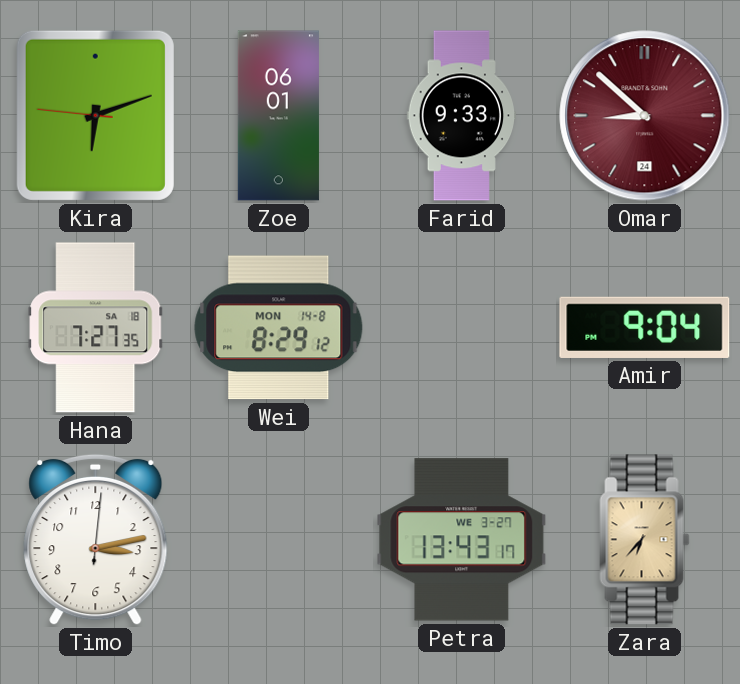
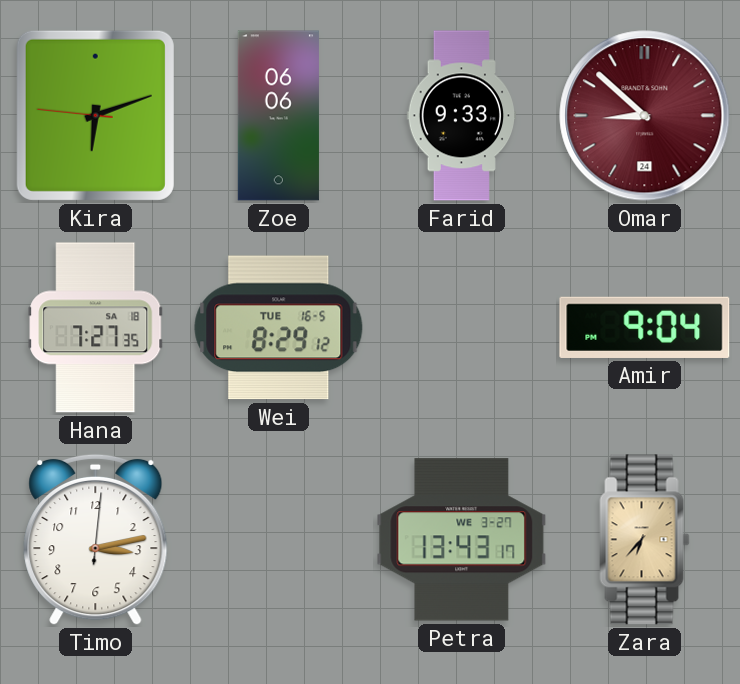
Zoe: 06:01 -> 06:06 (278, 116)
Wei date: MON 14-8 -> TUE 16-5 (279, 328)
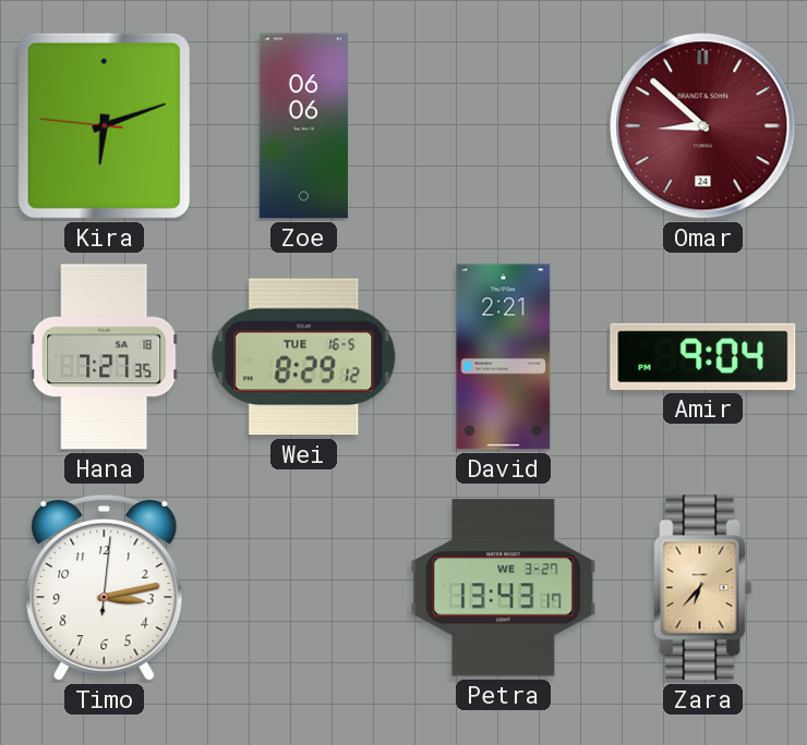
Farid: 9:33 -> none (462, 116)
David: none -> 2:21 (504, 357)
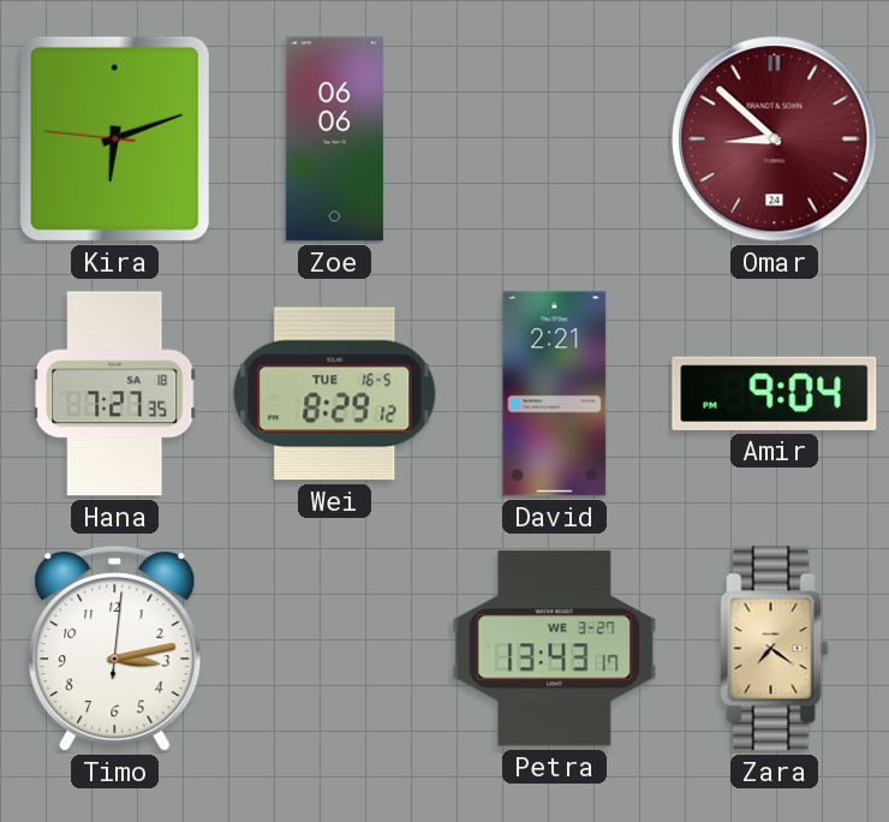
Zara: 6:37 -> 7:21 (775, 649)
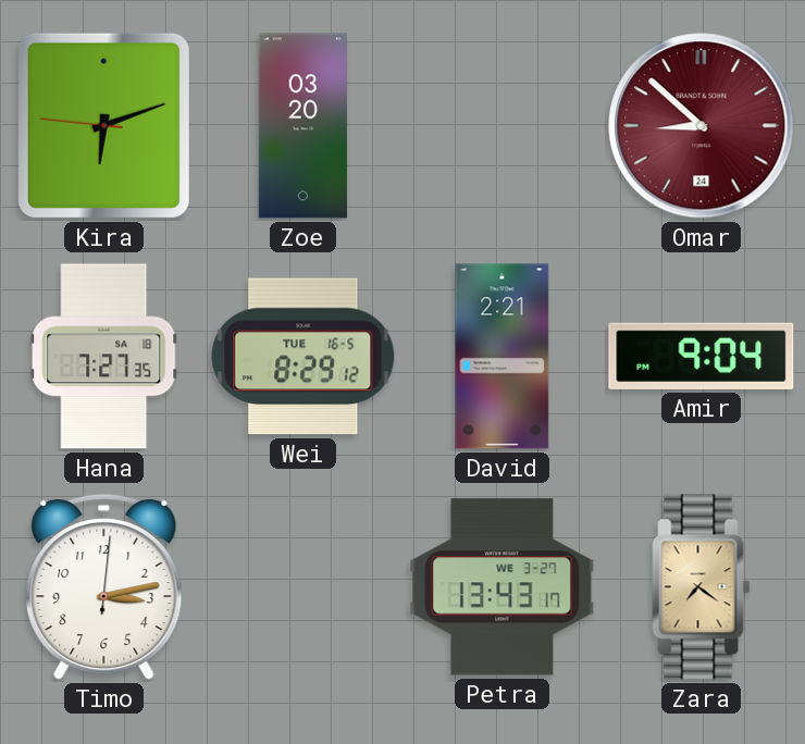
Zoe: 06:06 -> 03:20 (302, 126)
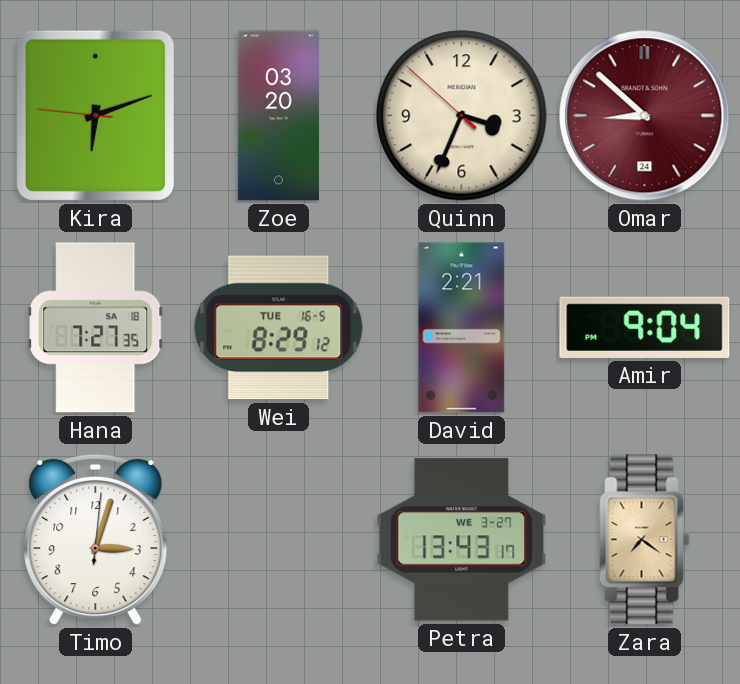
Quinn: none -> 3:33 (462, 116)
Timo: 3:13 -> 3:03 (96, 540)
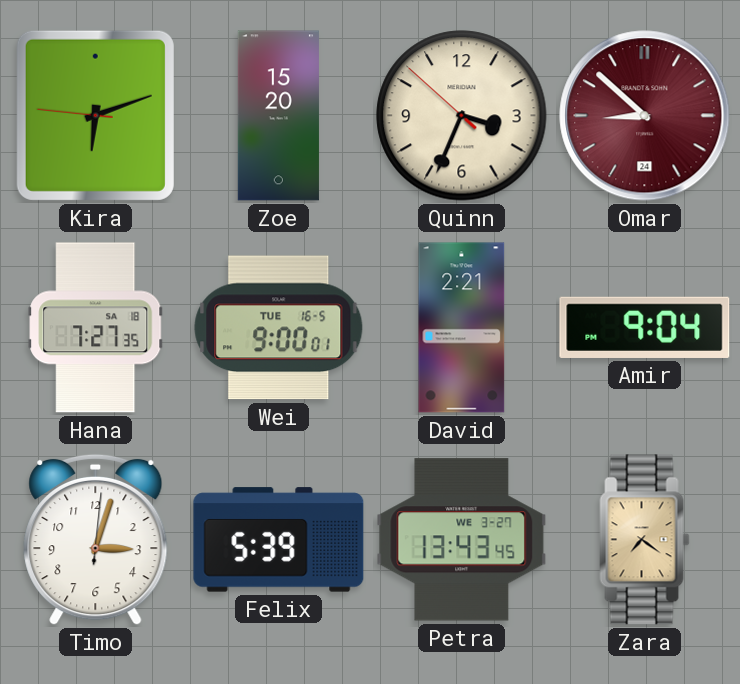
Zoe: 03:20 -> 15:20 (278, 116)
Wei: 8:29 -> 9:00 (279, 328)
Felix: none -> 5:39 (279, 540)
Petra: 13:43:17 -> 13:43:45 (462, 540)
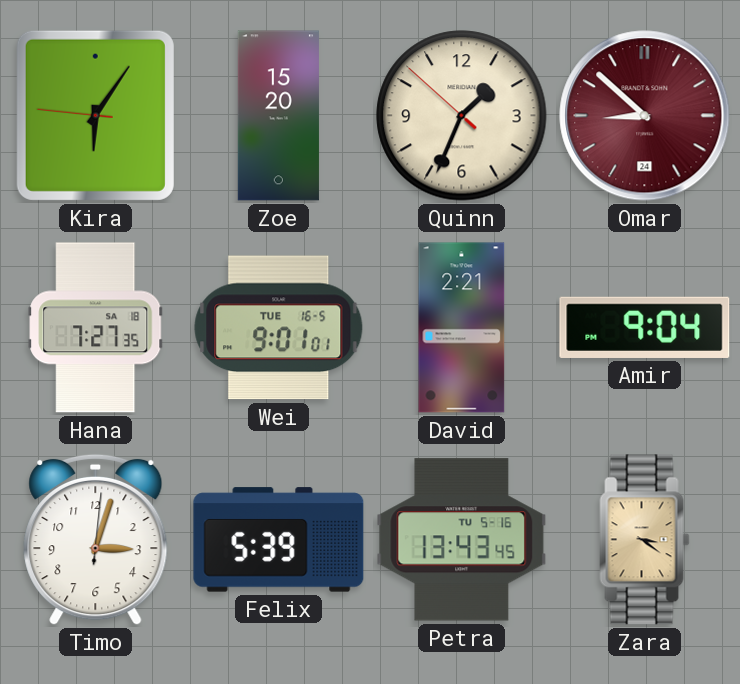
Kira: 6:11 -> 6:05 (95, 115)
Quinn: 3:33 -> 1:33 (462, 116)
Wei: 9:00 -> 9:01 (279, 328)
Petra date: WE 3-27 -> TU 5-16 (462, 540)
Zara: 7:21 -> 3:21 (645, 540)
